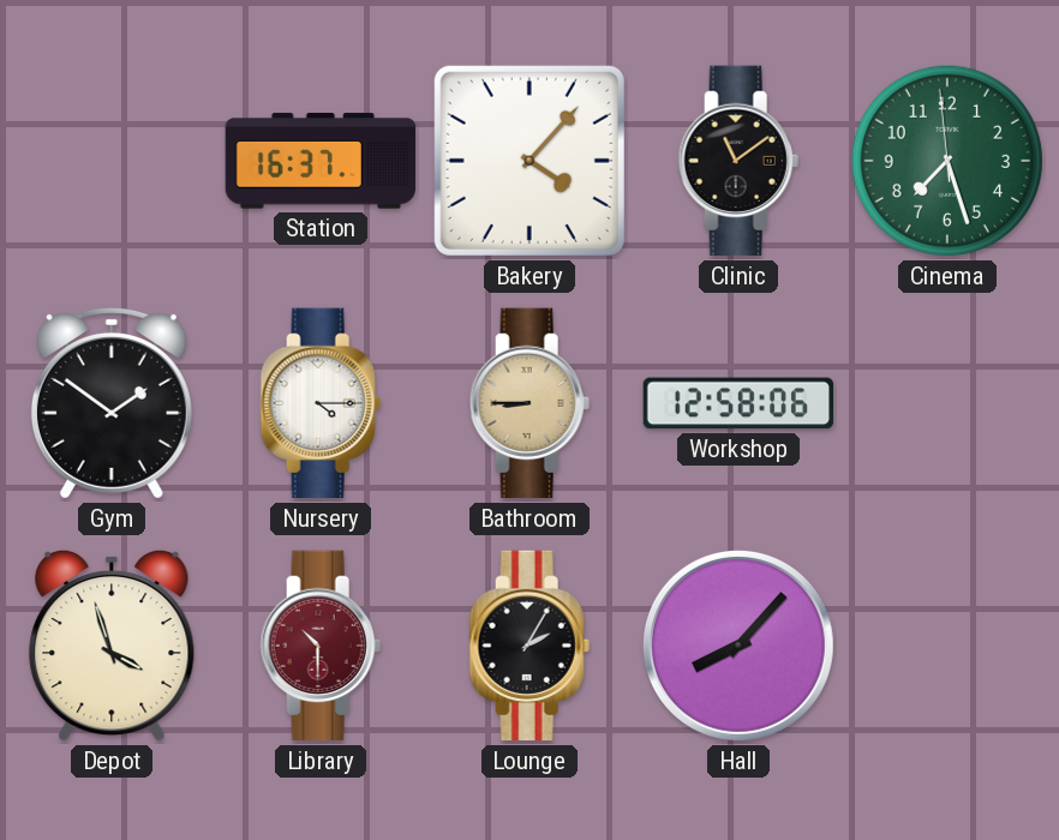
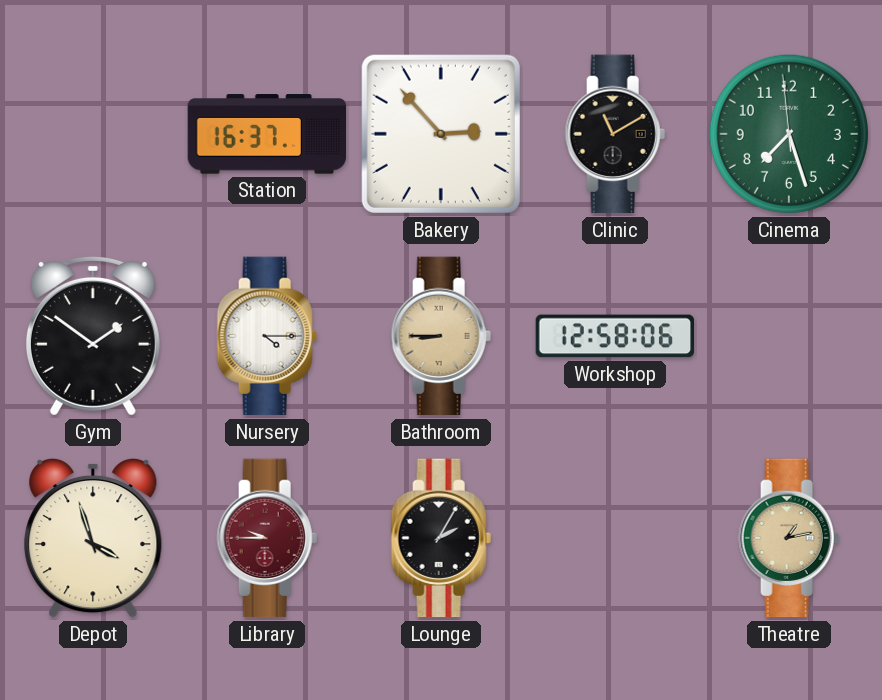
Bakery: 4:07 -> 2:53 (441, 134)
Clinic: 11:09 -> 11:10 (615, 134)
Library: 10:30 -> 9:45 (267, 538)
Hall: 8:07 -> none (738, 646)
Theatre: none -> 1:13 (789, 538)
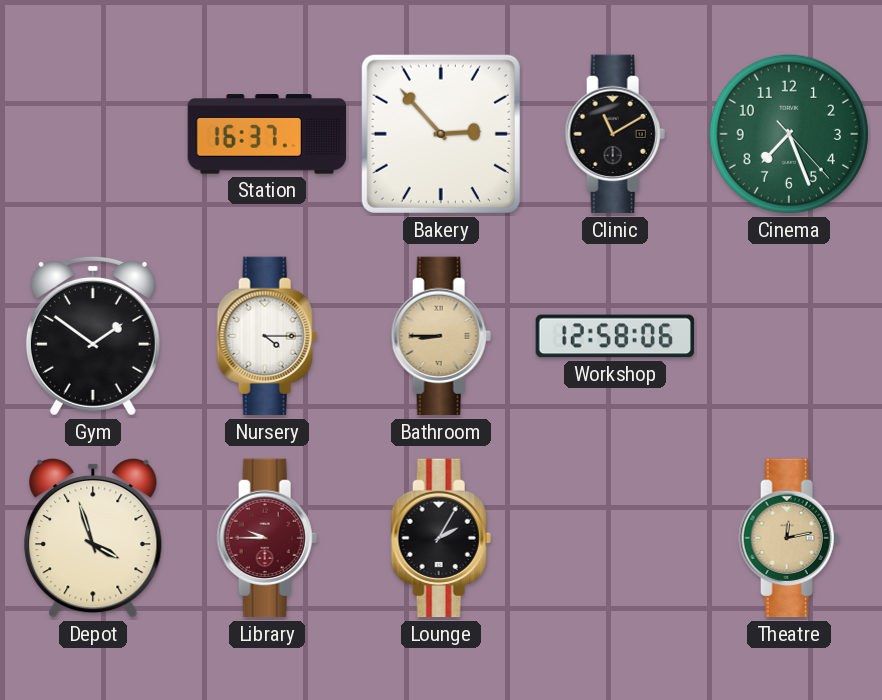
Cinema: 7:26:59 -> 7:26:23 (789, 134)
Theatre: 1:13 -> 12:13 (789, 538)
